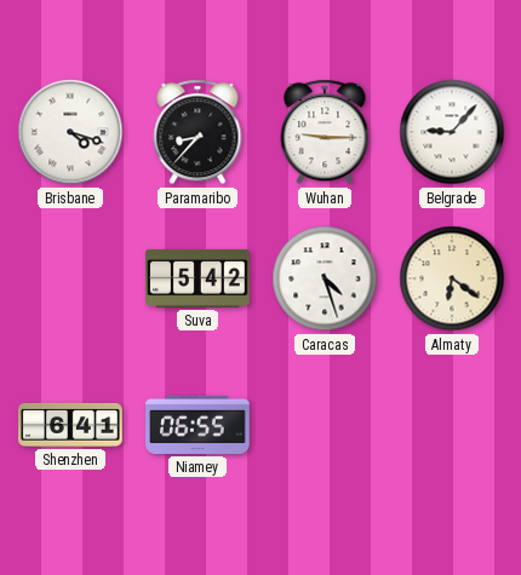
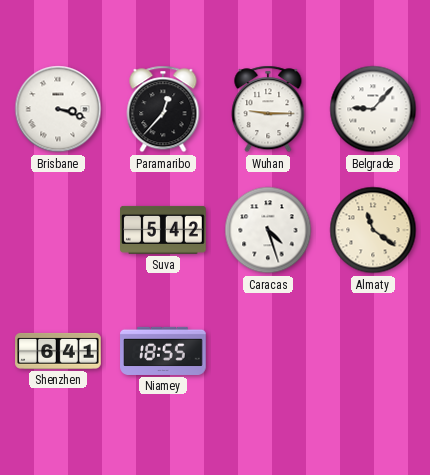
Brisbane: 4:18 -> 3:18 (58, 109)
Paramaribo: 8:37 -> 12:37 (163, 109)
Almaty: 6:21 -> 11:21 (373, 230)
Niamey: 06:55 -> 18:55 (163, 351)
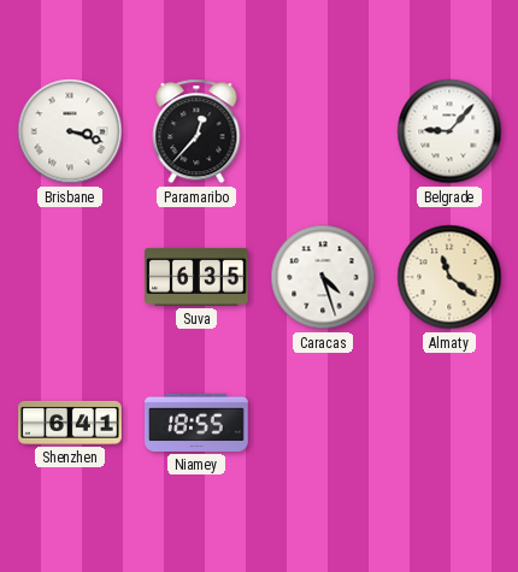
Wuhan: 9:15 -> none (268, 109)
Suva: 5:42 -> 6:35 (198, 277)
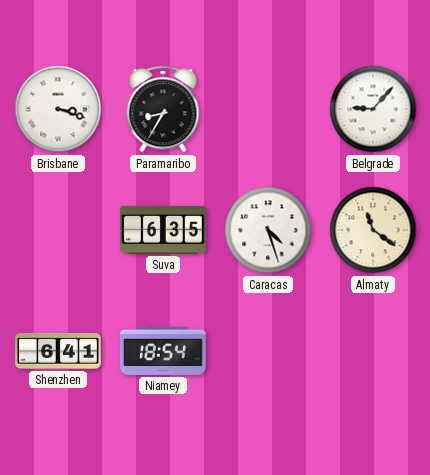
Paramaribo: 12:37 -> 8:35 (163, 109)
Niamey: 18:55 -> 18:54 (163, 351)
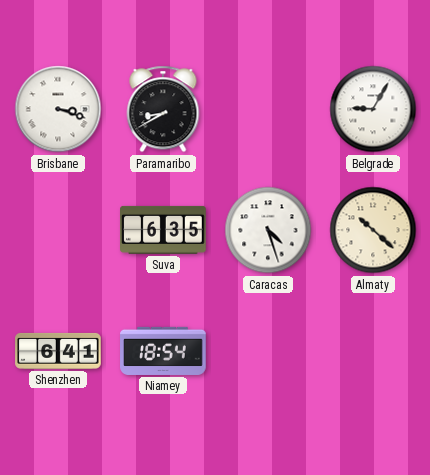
Paramaribo: 8:35 -> 8:40 (163, 109)
Belgrade: 9:07 -> 9:05 (373, 109)
Almaty: 11:21 -> 10:22 (373, 230)
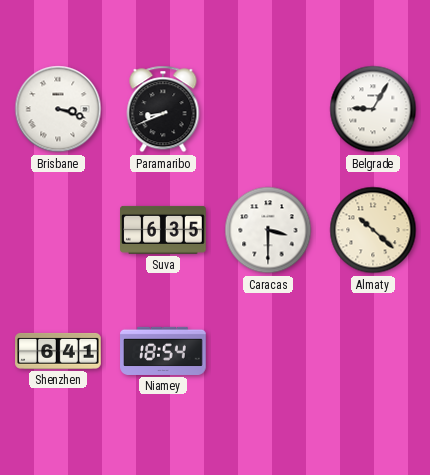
Paramaribo: 8:40 -> 8:41 (163, 109)
Caracas: 4:27 -> 3:30 (268, 230)
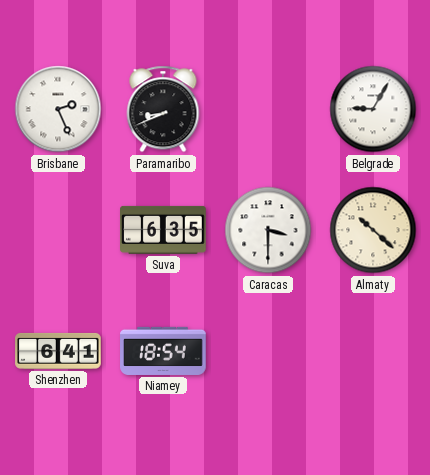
Brisbane: 3:18 -> 2:26 (58, 109)
